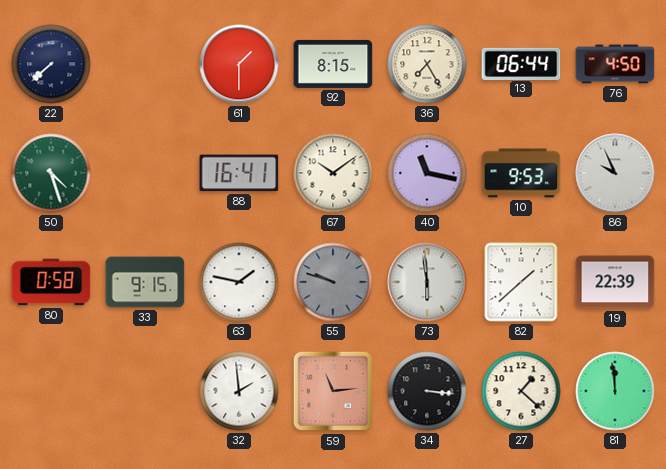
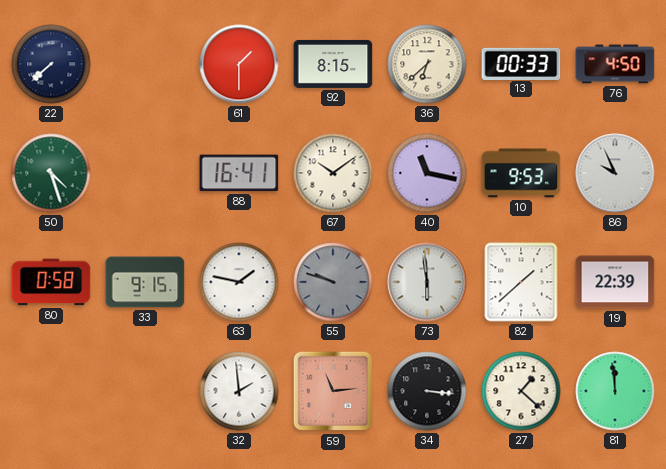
36: 7:25 -> 6:38 (427, 64)
13: 06:44 -> 00:33 (521, 63)
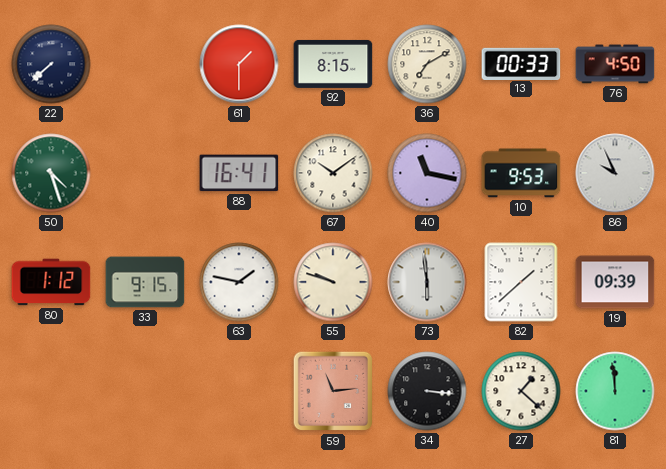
36: 6:38 -> 7:10 (427, 64)
80: 0:58 -> 1:12 (51, 282)
55 dial: grey -> cream (333, 282)
19: 22:39 -> 09:39 (615, 282)
32: 1:59 -> none (239, 391)
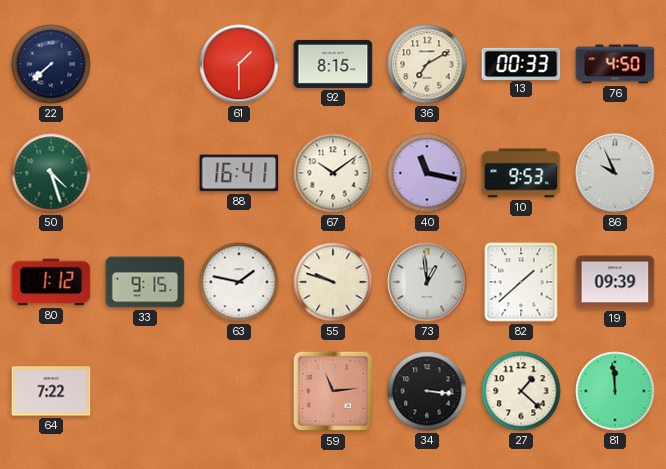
73: 5:59 -> 12:59 (427, 282)
64: none -> 7:22 (51, 391)
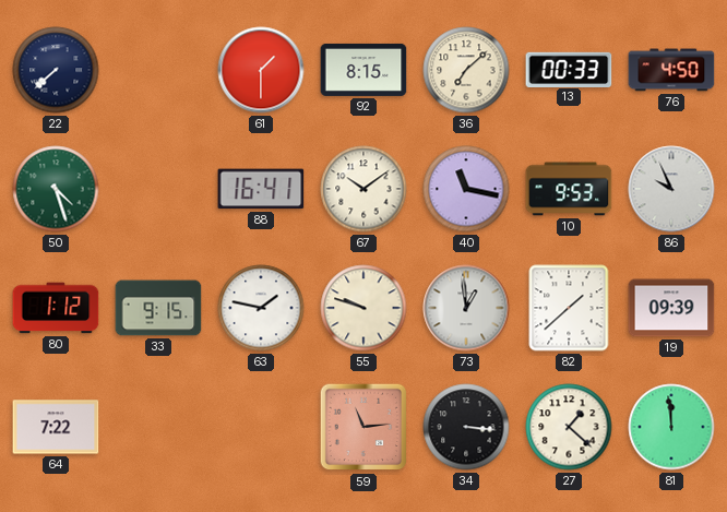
36: 7:10 -> 7:08 (466, 70)
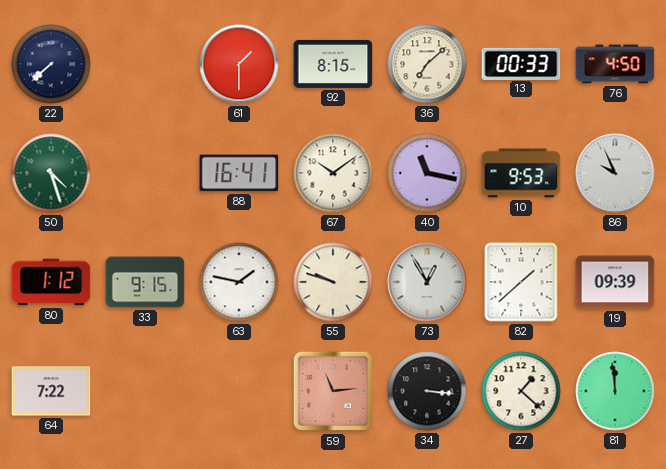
73: 12:59 -> 12:55 (427, 282)
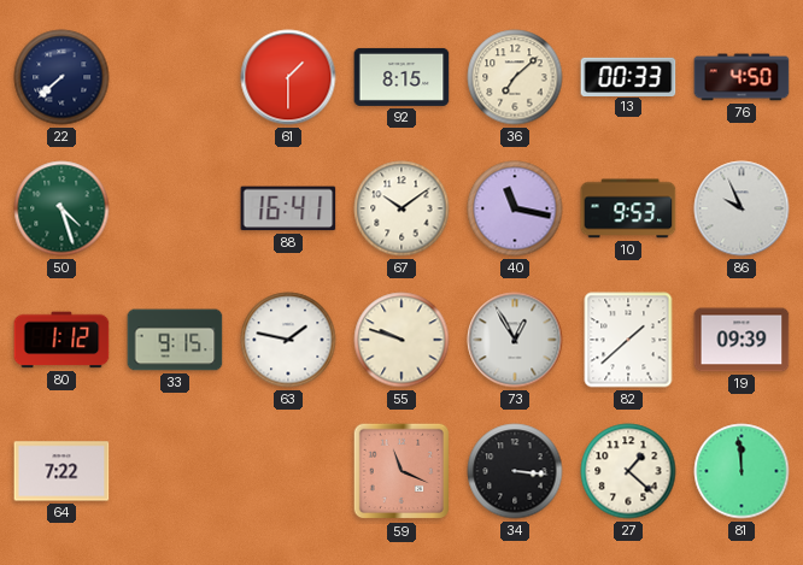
59: 11:14 -> 11:19 (401, 471)
